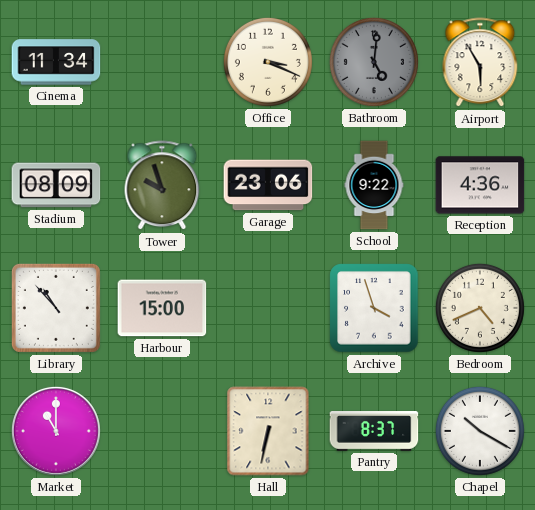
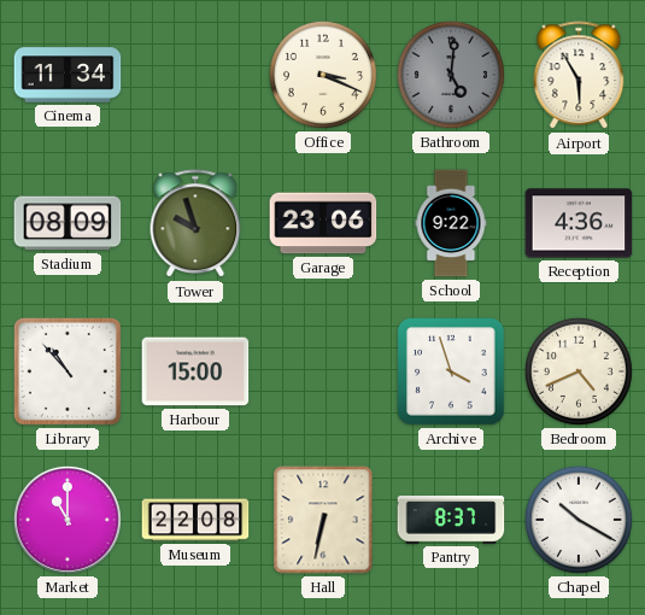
Museum: none -> 22:08 (195, 520)
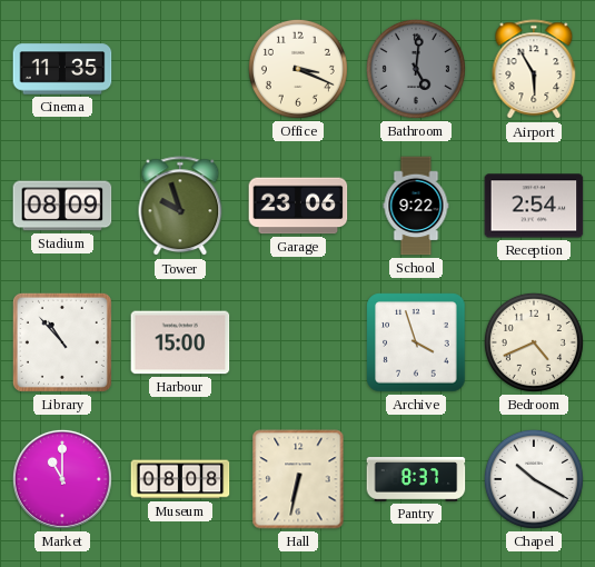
Cinema: 11:34 -> 11:35 (62, 69)
Reception: 4:36 -> 2:54 (534, 206)
Museum: 22:08 -> 08:08 (180, 479)
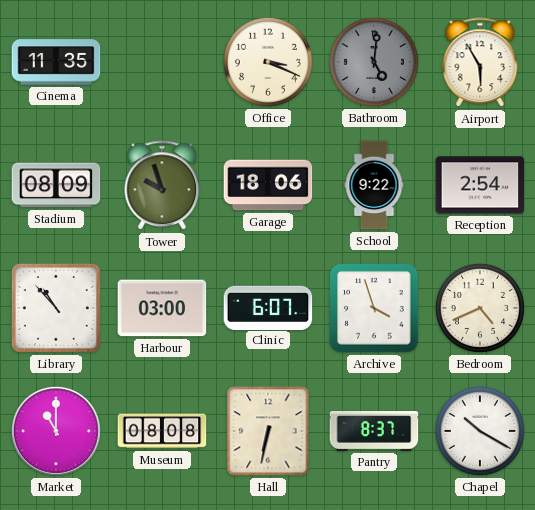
Garage: 23:06 -> 18:06 (268, 185)
Harbour: 15:00 -> 03:00 (162, 308)
Clinic: none -> 6:07 (268, 307)
